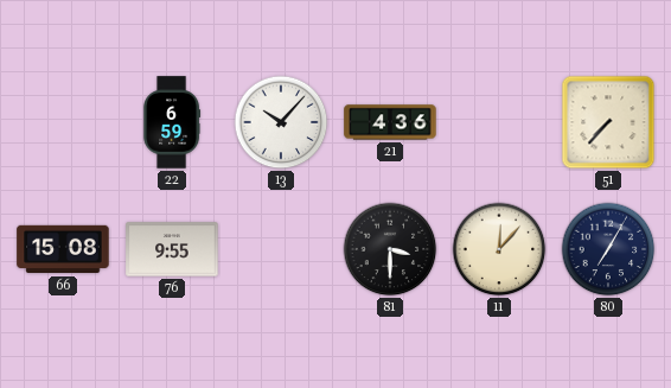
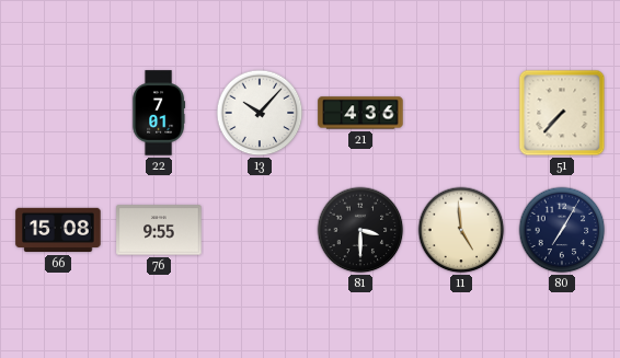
22: 6:59 -> 7:01 (159, 113)
11: 12:07 -> 4:59 (461, 230)
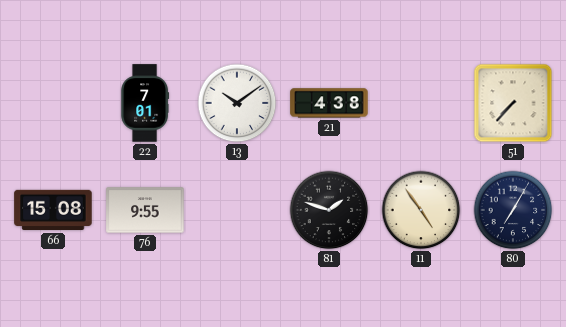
13: 10:07 -> 10:09 (237, 103)
21: 4:36 -> 4:38 (329, 103)
81: 3:30 -> 1:48 (329, 210)
11: 4:59 -> 4:54 (421, 210)
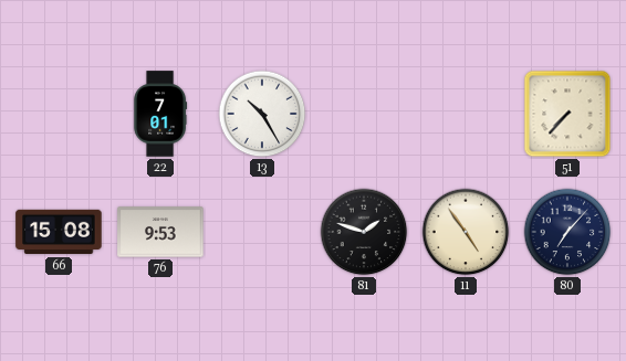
13: 10:09 -> 10:25 (262, 114)
21: 4:38 -> none (329, 103)
76: 9:55 -> 9:53 (160, 232)
80: 7:05 -> 7:07 (567, 232)
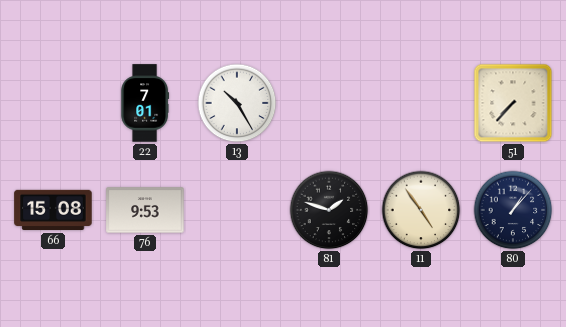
80: 7:07 -> 1:07 (513, 210)
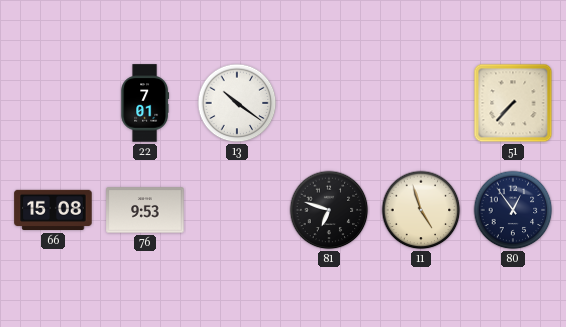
13: 10:25 -> 10:21 (237, 103)
81: 1:48 -> 6:48 (329, 210)
11: 4:54 -> 4:57 (421, 210)
80: 1:07 -> 12:54 (513, 210)
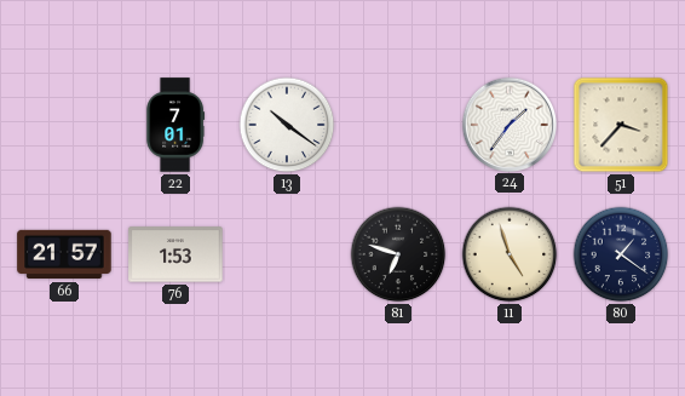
24: none -> 1:36 (508, 124)
51: 7:37 -> 3:37 (621, 125)
66: 15:08 -> 21:57 (64, 254)
76: 9:53 -> 1:53 (175, 254)
80: 12:54 -> 1:21 (621, 254)
